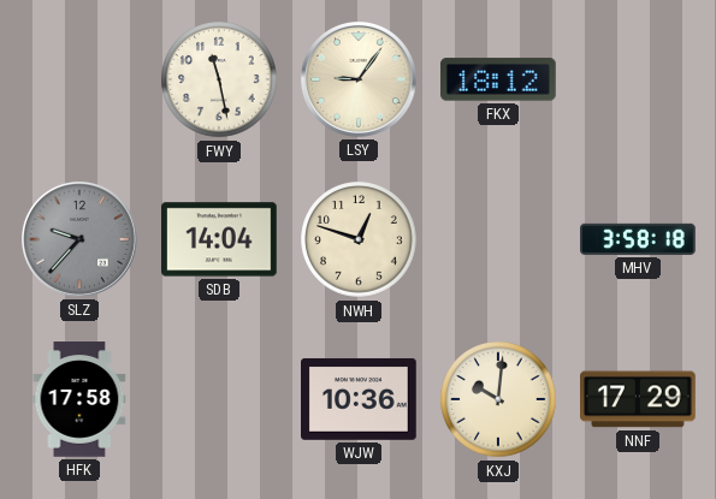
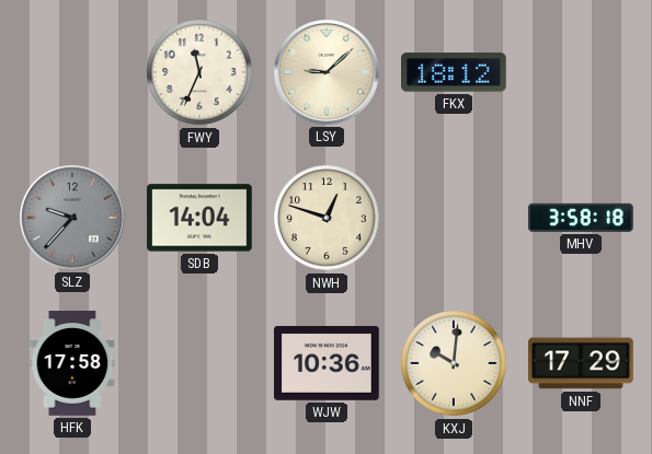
FWY: 11:28 -> 11:34 (199, 72)
LSY: 9:06 -> 9:08 (327, 72)
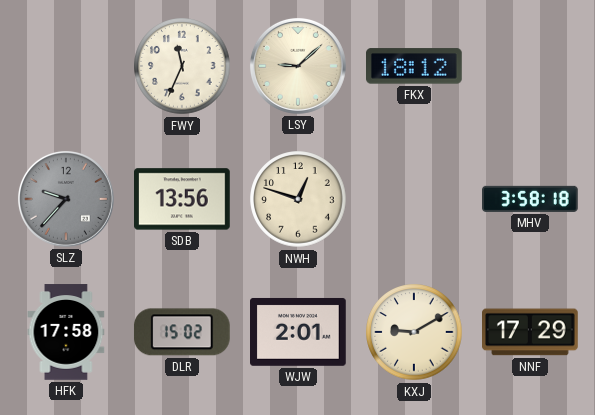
SDB: 14:04 -> 13:56 (183, 199)
DLR: none -> 15:02 (182, 332)
WJW: 10:36 -> 2:01 (299, 332)
KXJ: 10:01 -> 9:10 (414, 332)
